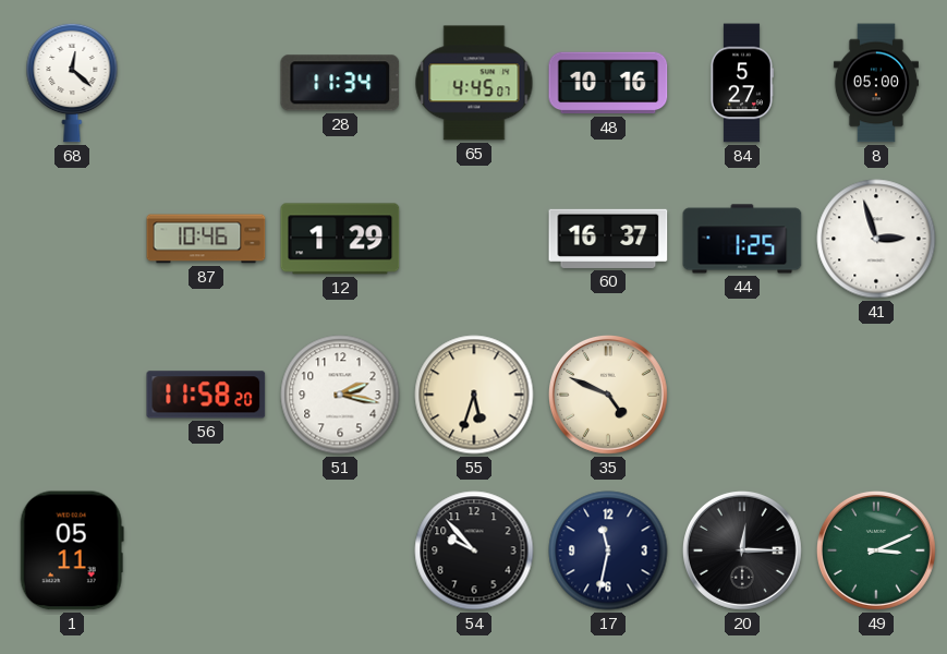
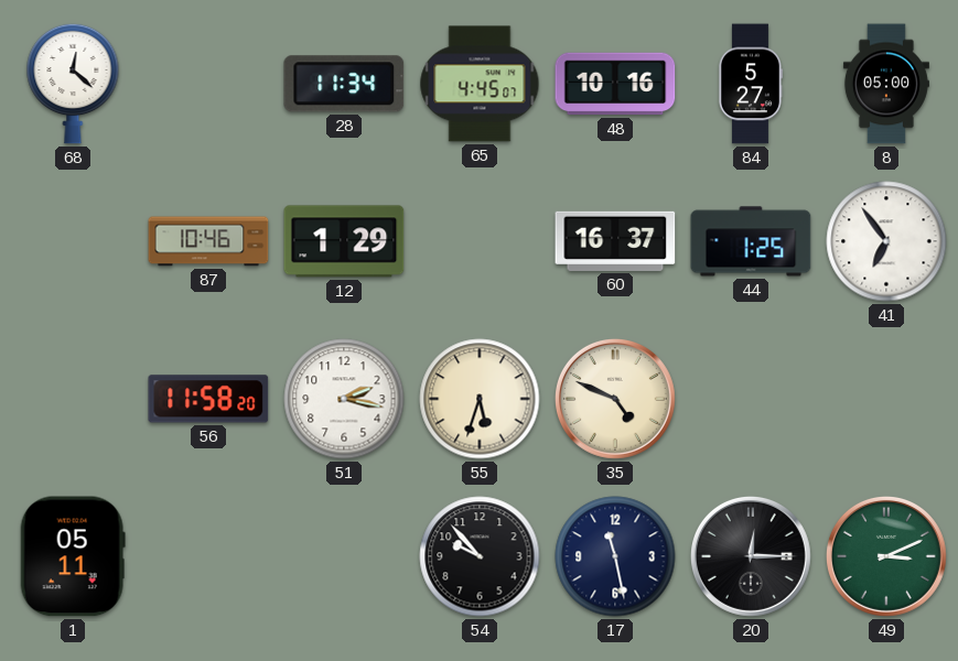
41: 2:57 -> 6:54 (886, 241)
17: 11:32 -> 11:28 (615, 556)
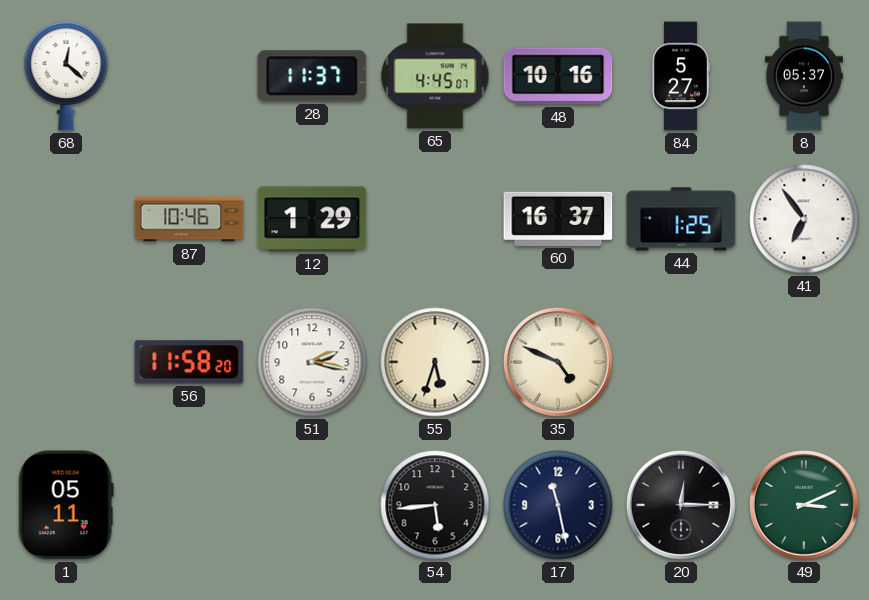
28: 11:34 -> 11:37 (312, 76)
8: 05:00 -> 05:37 (804, 76)
54: 9:53 -> 5:44 (435, 505)
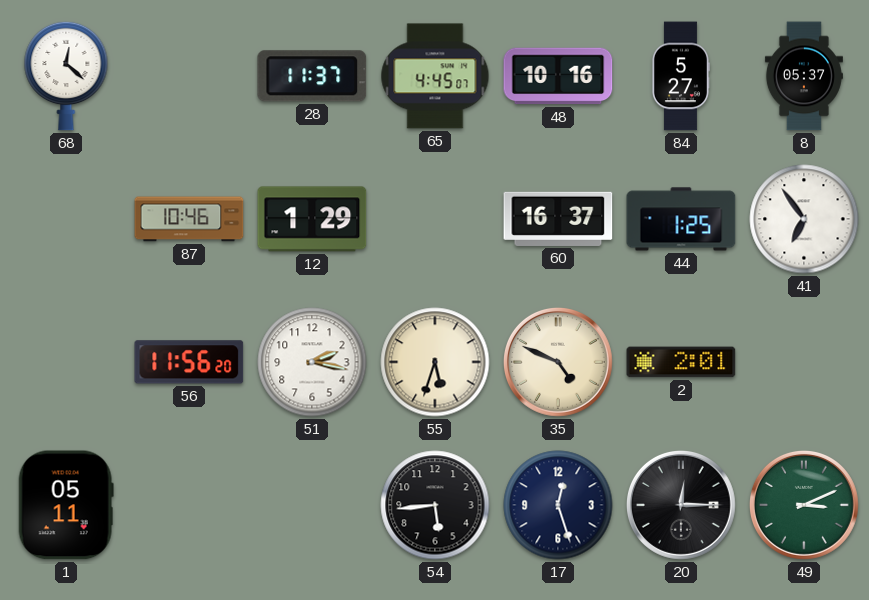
56: 11:58 -> 11:56 (189, 362)
2: none -> 2:01 (681, 362)
17: 11:28 -> 12:27 (558, 505)
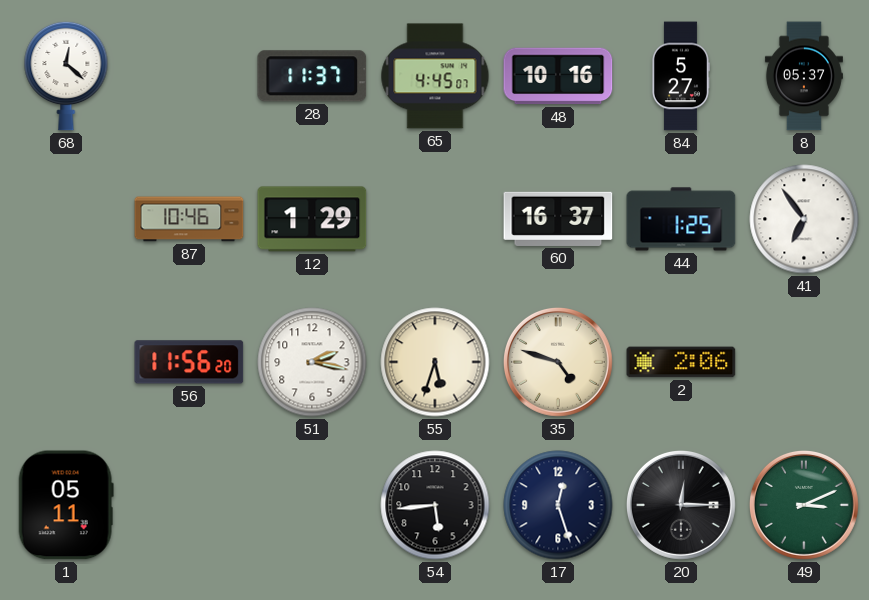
35: 4:49 -> 4:48 (558, 362)
2: 2:01 -> 2:06 (681, 362)
